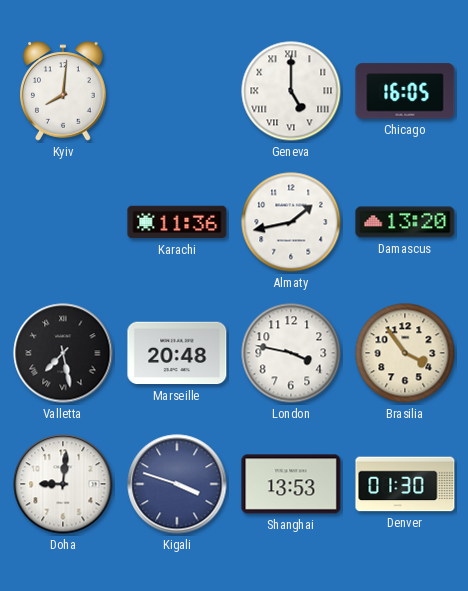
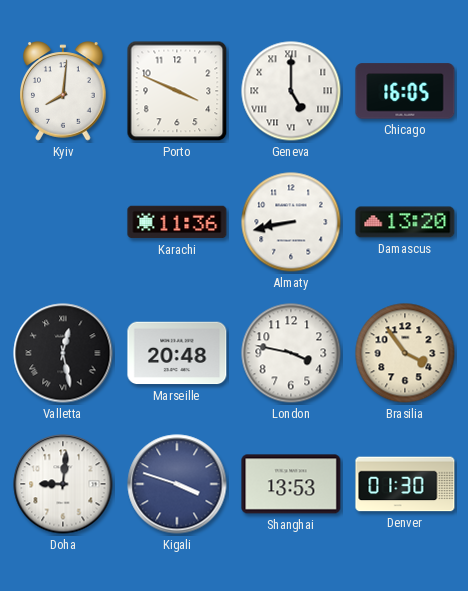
Porto: none -> 3:49 (177, 91)
Almaty: 1:43 -> 8:43 (291, 222)
Valletta: 7:28 -> 12:28 (63, 353)
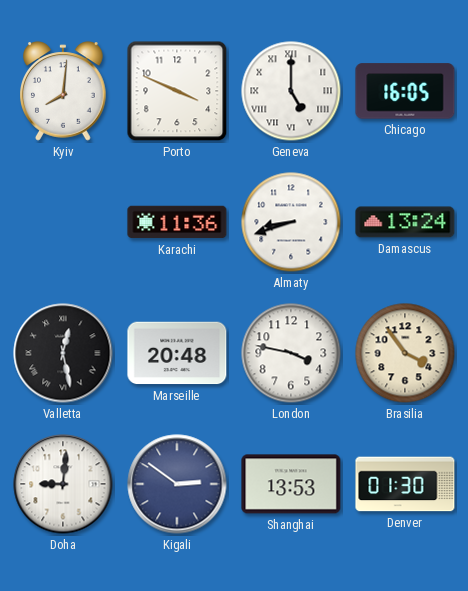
Almaty: 8:43 -> 8:42 (291, 222)
Damascus: 13:20 -> 13:24 (405, 222)
Kigali: 3:48 -> 2:51 (177, 484)
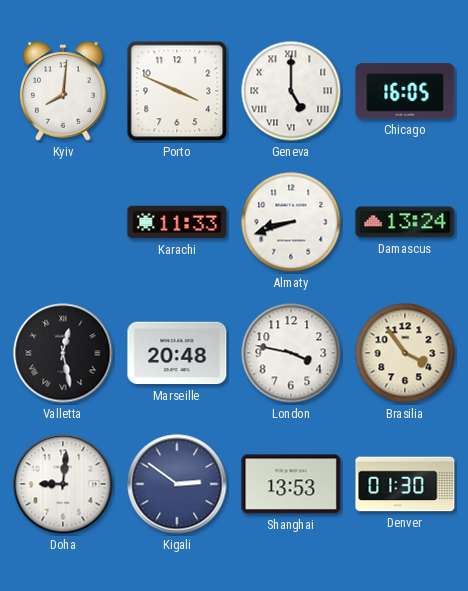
Karachi: 11:36 -> 11:33 (177, 222)
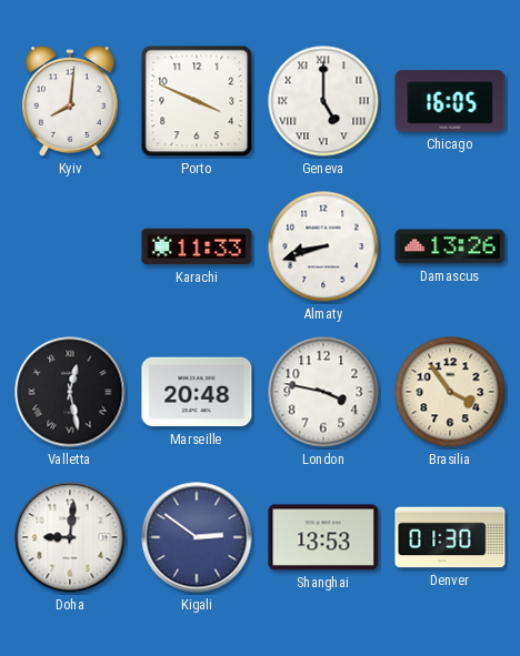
Damascus: 13:24 -> 13:26 (450, 246)
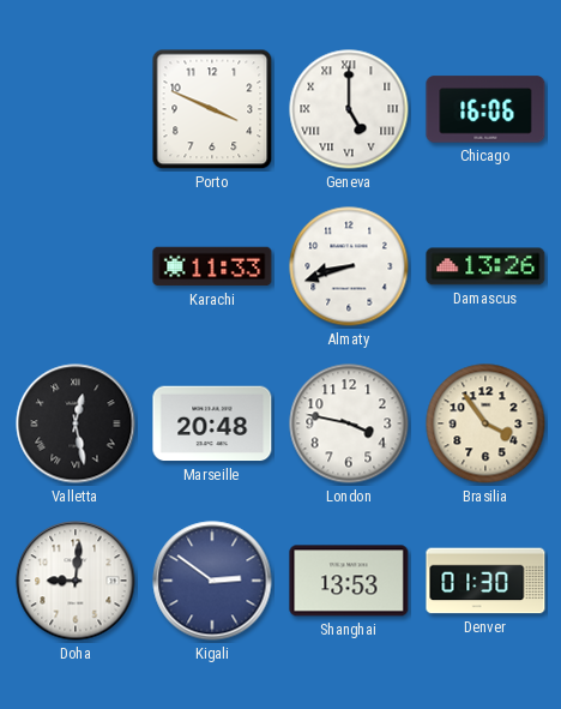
Kyiv: 8:01 -> none (70, 101)
Chicago: 16:05 -> 16:06 (485, 109)
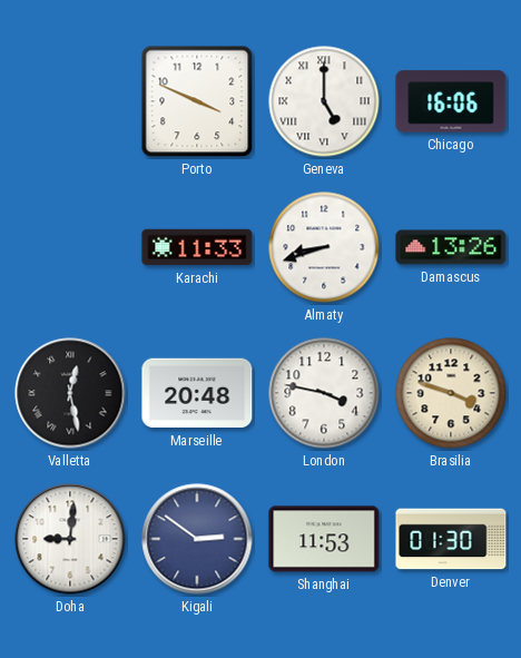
Brasilia: 3:54 -> 3:48 (451, 393)
Shanghai: 13:53 -> 11:53 (324, 539)
